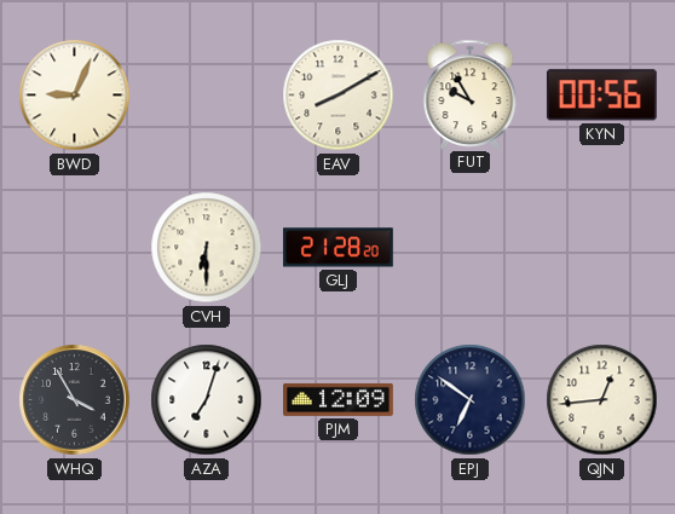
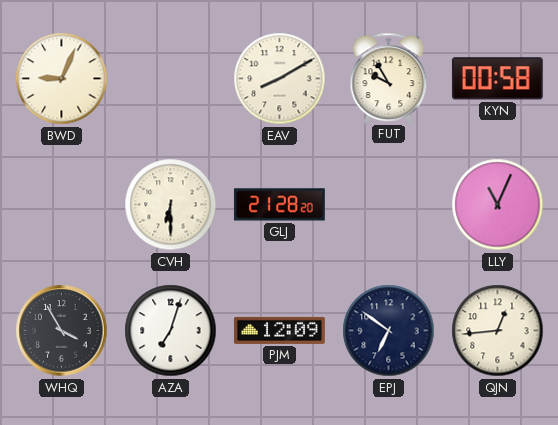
KYN: 00:56 -> 00:58 (497, 79)
LLY: none -> 11:04 (498, 205)
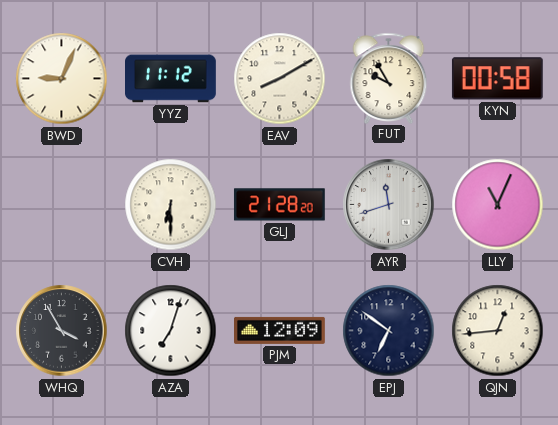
YYZ: none -> 11:12 (171, 79)
AYR: none -> 11:42 (389, 205)
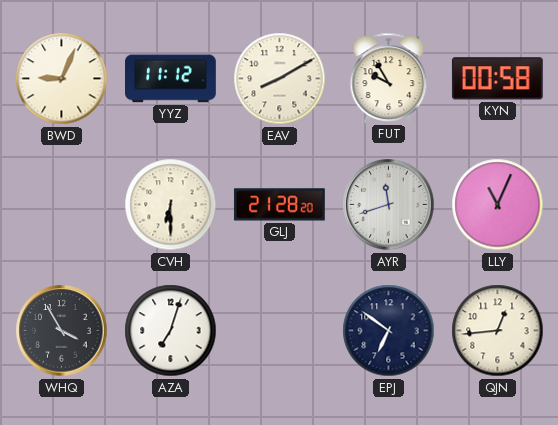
PJM: 12:09 -> none (280, 330)
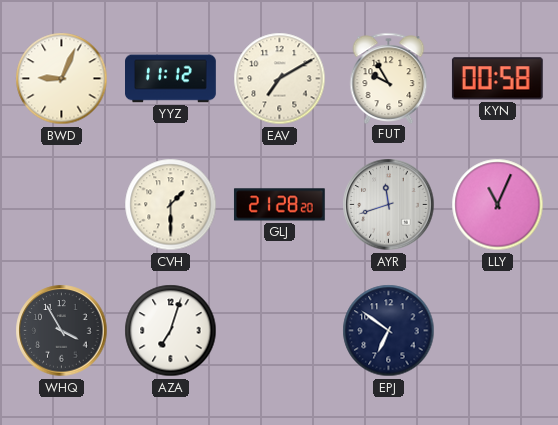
EAV: 8:10 -> 7:10 (280, 79)
CVH: 6:30 -> 1:30 (171, 205)
QJN: 12:44 -> none (498, 331)
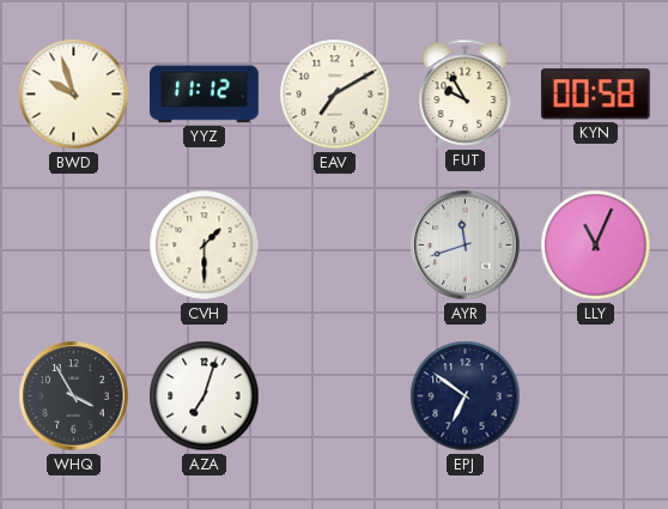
BWD: 9:04 -> 9:57 (74, 95)
GLJ: 21:28 -> none (279, 205)
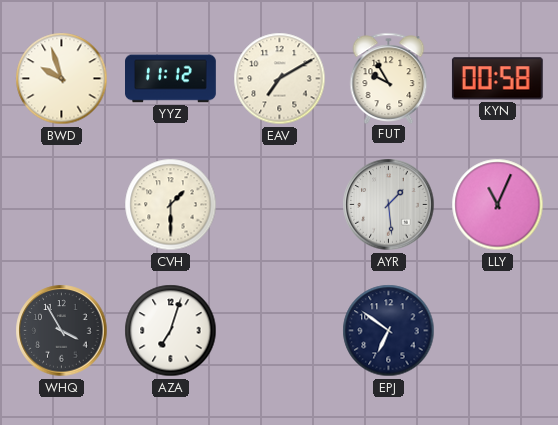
AYR: 11:42 -> 1:29 (389, 205)
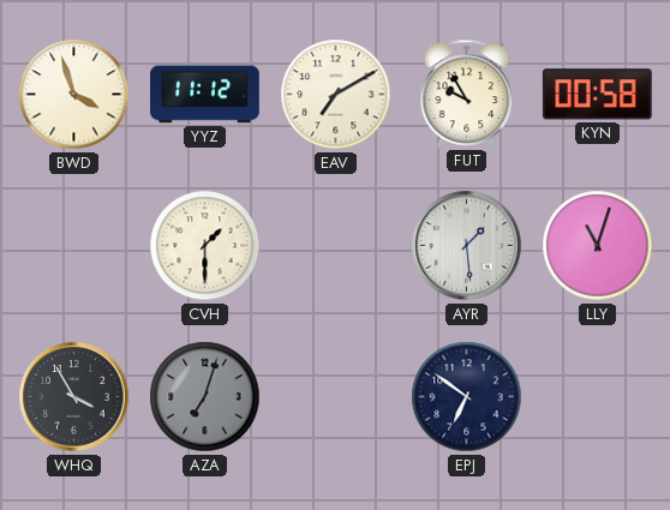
BWD: 9:57 -> 3:57 (74, 95)
LLY: 11:04 -> 11:03 (598, 246)
AZA dial: white -> grey (205, 397)
